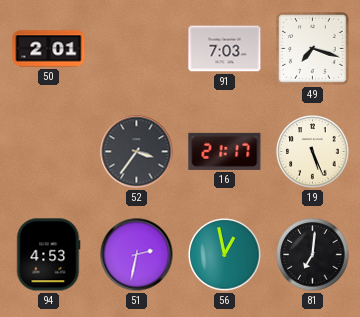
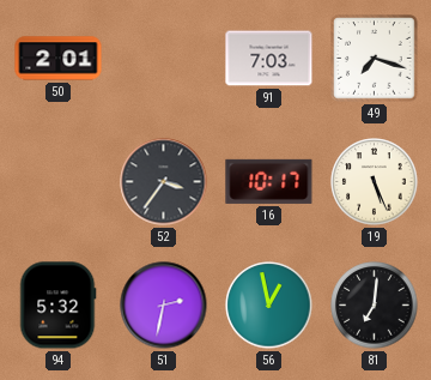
16: 21:17 -> 10:17 (269, 181)
94: 4:53 -> 5:32 (57, 306)
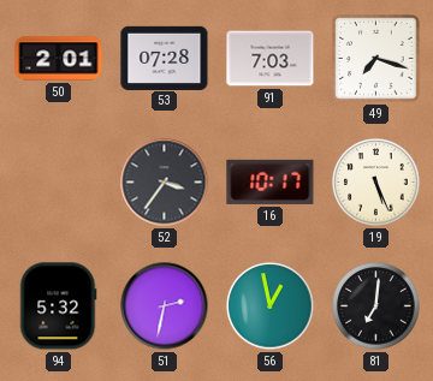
53: none -> 07:28 (165, 58)
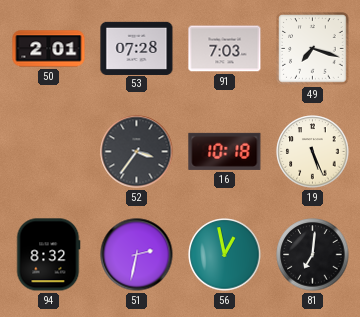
16: 10:17 -> 10:18 (225, 151)
94: 5:32 -> 8:32 (48, 255)
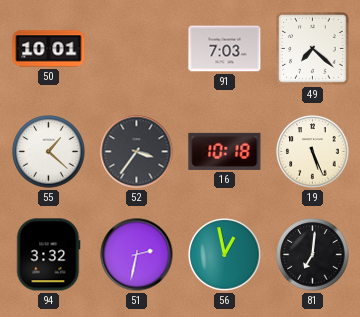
50: 2:01 -> 10:01 (49, 49)
53: 07:28 -> none (137, 48)
49: 7:18 -> 7:22 (313, 49)
55: none -> 1:22 (49, 152)
94: 8:32 -> 3:32 (48, 255)
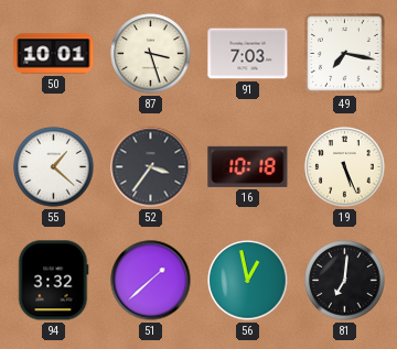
87: none -> 3:27 (151, 54)
49: 7:22 -> 7:17 (345, 54)
51: 2:32 -> 1:38 (151, 281)
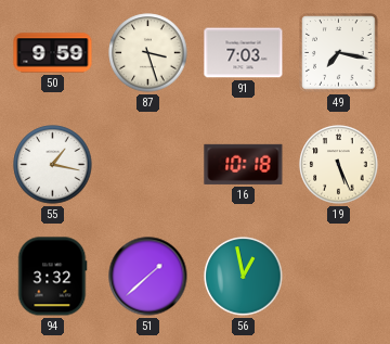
50: 10:01 -> 9:59 (53, 53)
55: 1:22 -> 1:17 (53, 165)
52: 3:36 -> none (151, 167)
81: 7:01 -> none (345, 281)
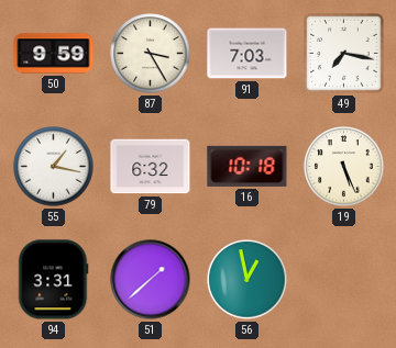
87: 3:27 -> 3:25 (151, 54)
79: none -> 6:32 (151, 167)
94: 3:32 -> 3:31 (53, 280)
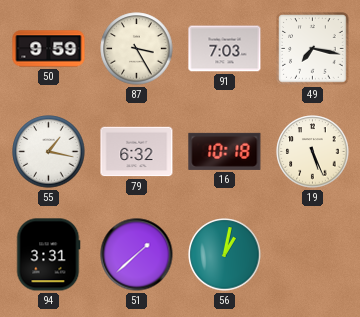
56: 12:58 -> 1:02 (225, 255)
